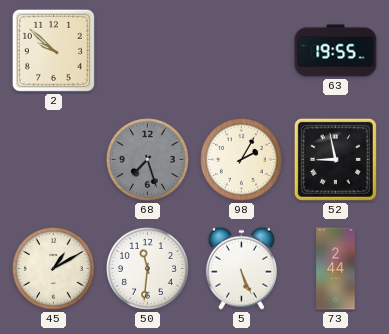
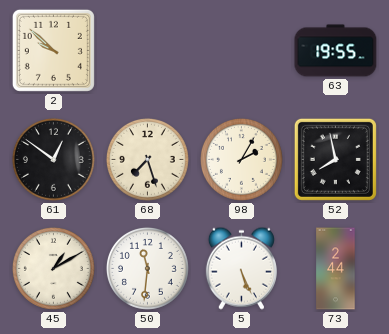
61: none -> 12:51 (53, 159)
68 dial: grey -> cream (147, 159)
52: 8:58 -> 7:58 (335, 159)
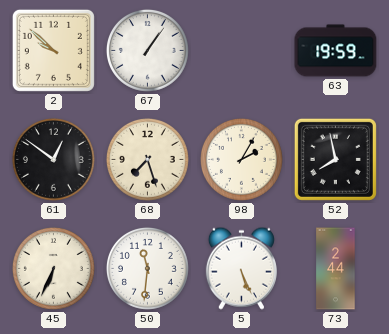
67: none -> 1:06 (147, 50)
63: 19:55 -> 19:59 (336, 51)
45: 1:10 -> 6:34 (53, 268)
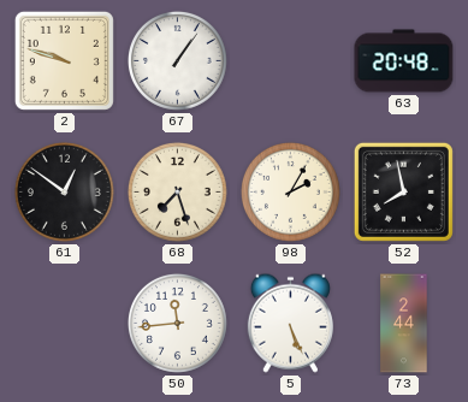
2: 9:52 -> 9:48 (64, 60)
63: 19:59 -> 20:48 (404, 61)
45: 6:34 -> none (53, 268)
50: 11:31 -> 11:44 (177, 323)
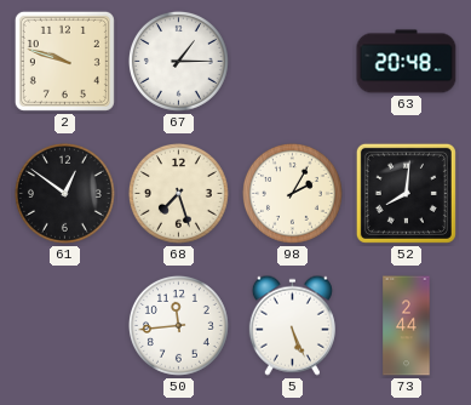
67: 1:06 -> 1:15 (178, 61)
52: 7:58 -> 8:01 (406, 193)
